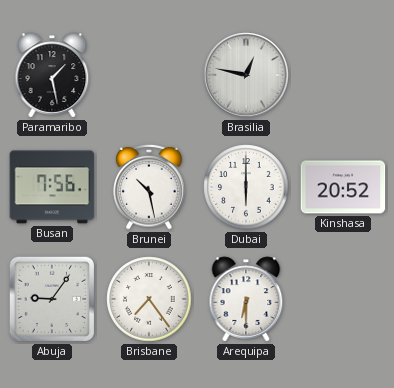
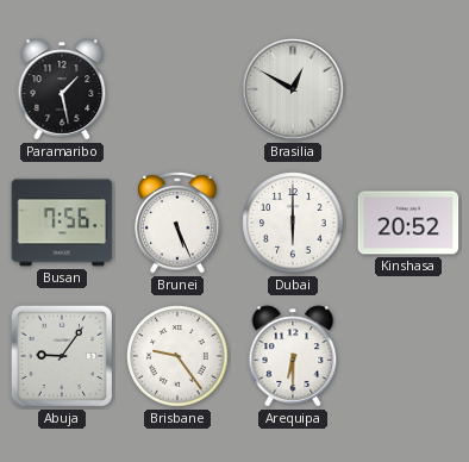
Brasilia: 12:47 -> 12:50 (293, 89)
Brunei: 10:28 -> 5:26 (177, 224)
Brisbane: 7:24 -> 9:24 (177, 356)
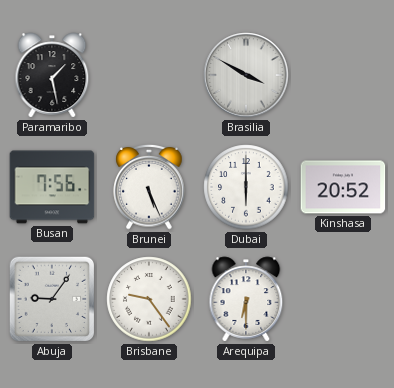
Brasilia: 12:50 -> 3:50 (246, 75)
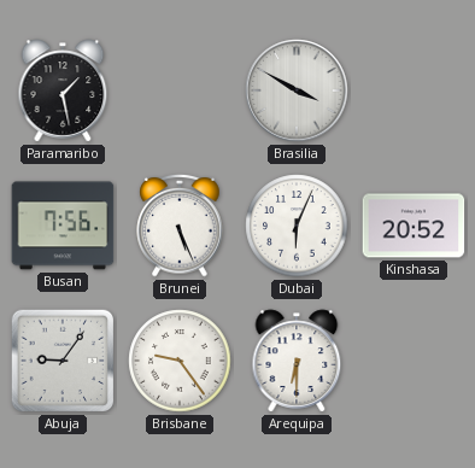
Dubai: 6:00 -> 6:04 (297, 226)
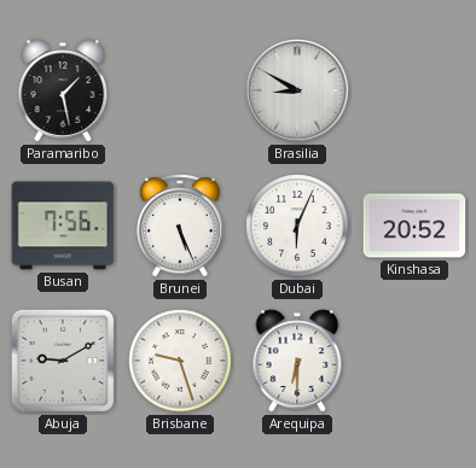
Brasilia: 3:50 -> 8:50 (297, 90)
Abuja: 9:06 -> 9:10 (63, 361)
Brisbane: 9:24 -> 9:27 (180, 361)
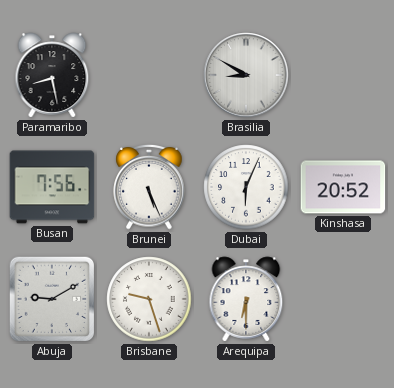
Paramaribo: 1:28 -> 8:28 (52, 75)
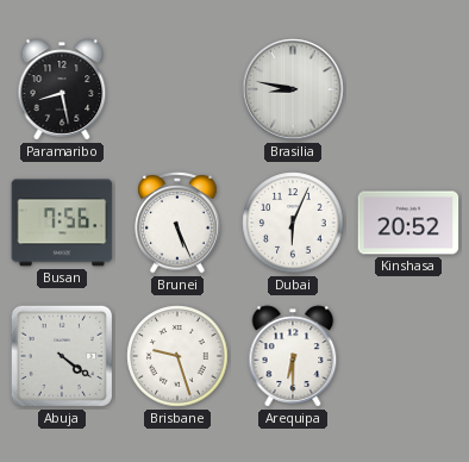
Brasilia: 8:50 -> 8:47 (293, 89)
Abuja: 9:10 -> 4:21 (62, 356)
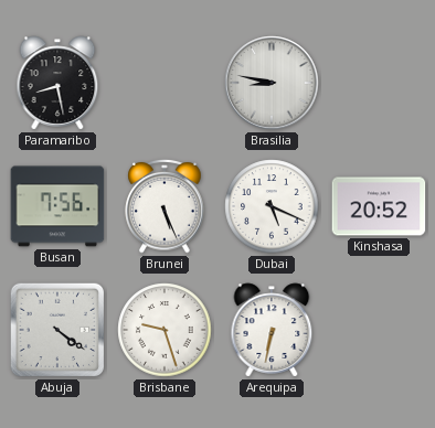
Dubai: 6:04 -> 5:19 (272, 206)
Arequipa: 6:30 -> 6:32 (272, 330)
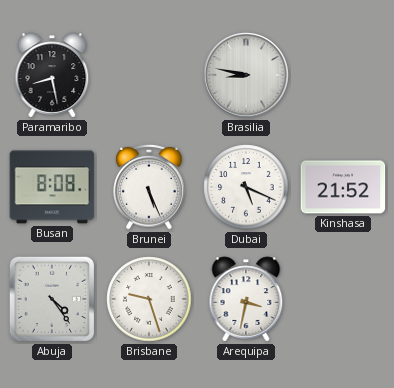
Busan: 7:56 -> 8:08 (52, 187)
Kinshasa: 20:52 -> 21:52 (343, 187)
Abuja: 4:21 -> 4:24 (52, 299)
Arequipa: 6:32 -> 3:32 (246, 299)
